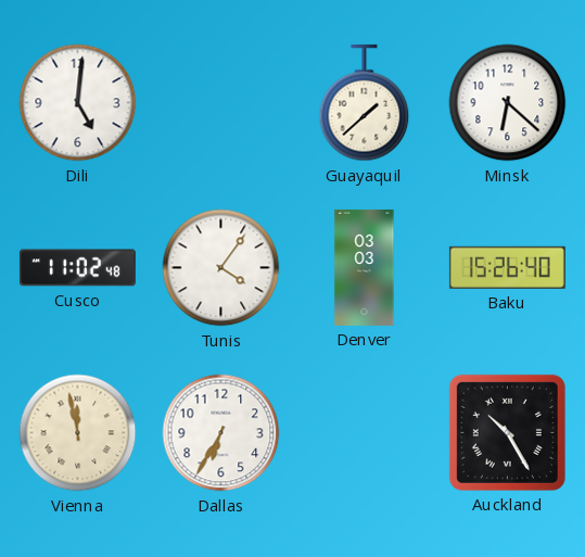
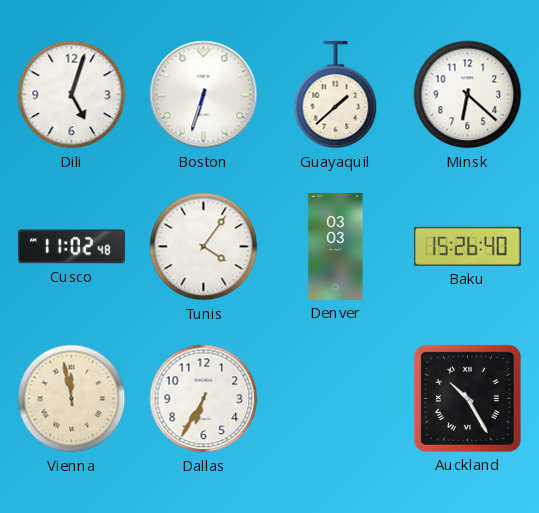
Dili: 5:01 -> 5:03 (72, 95)
Boston: none -> 6:33 (204, 95)
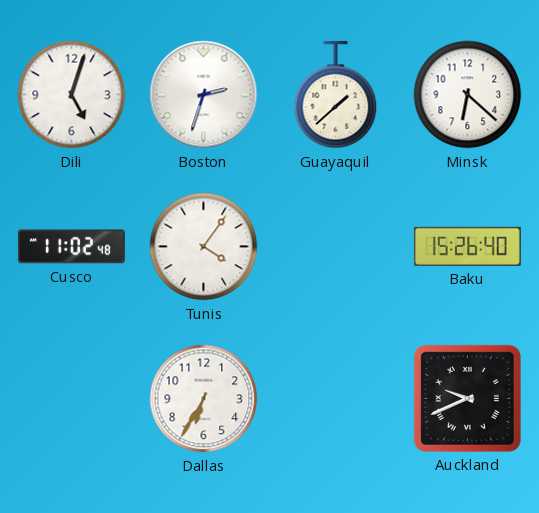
Boston: 6:33 -> 2:33 (204, 95)
Denver: 03:03 -> none (336, 246)
Vienna: 11:58 -> none (72, 399)
Auckland: 10:25 -> 9:41 (467, 398)
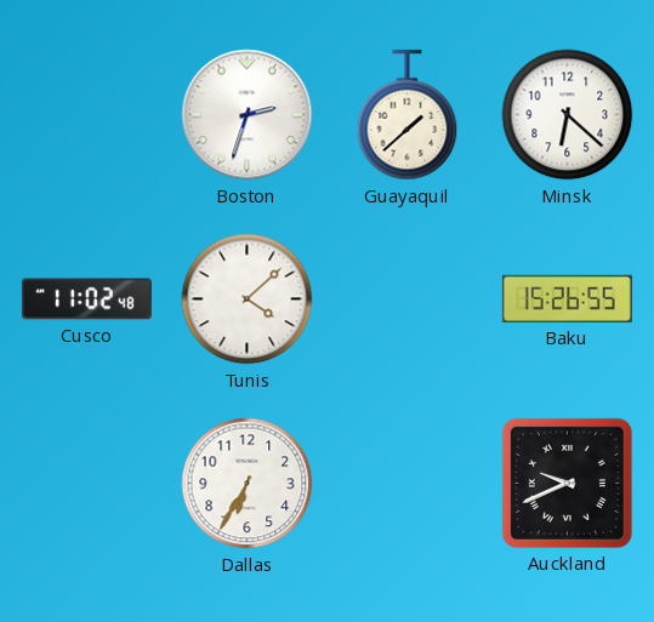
Dili: 5:03 -> none (72, 95)
Tunis: 4:06 -> 4:08 (248, 299)
Baku: 15:26:40 -> 15:26:55 (567, 298)
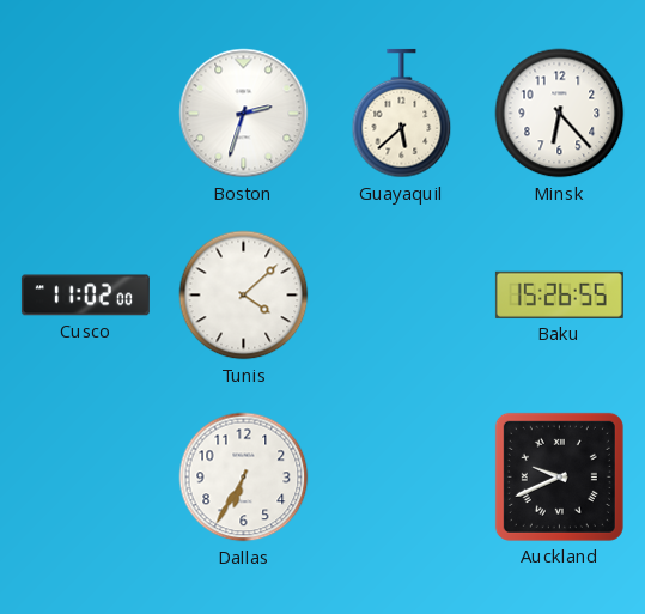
Guayaquil: 1:38 -> 5:38 (402, 114)
Minsk: 6:22 -> 6:23 (560, 114)
Cusco: 11:02:48 -> 11:02:00 (85, 296)
